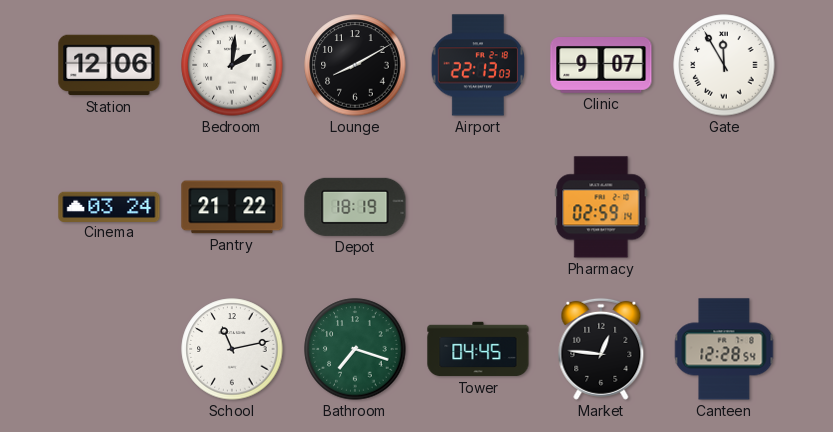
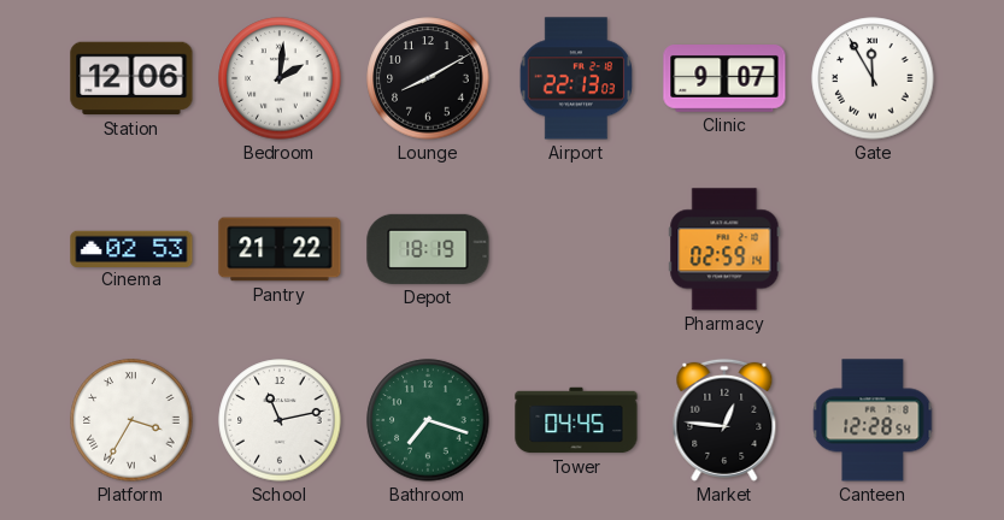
Cinema: 03:24 -> 02:53 (131, 248)
Platform: none -> 3:35 (131, 420)
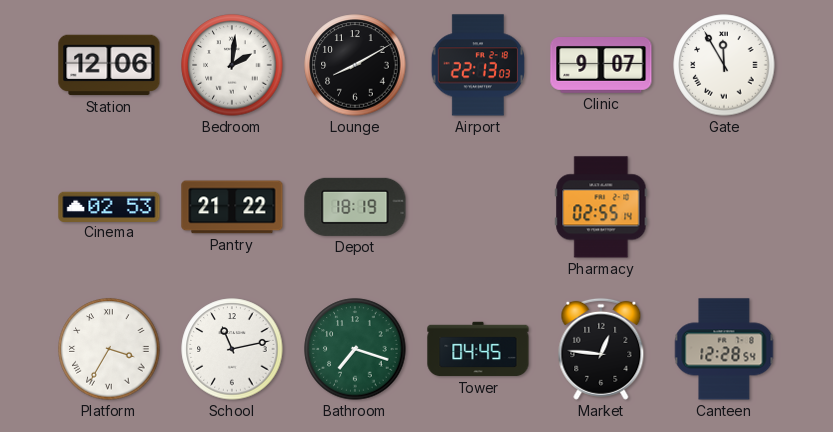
Pharmacy: 02:59 -> 02:55 (601, 207)
